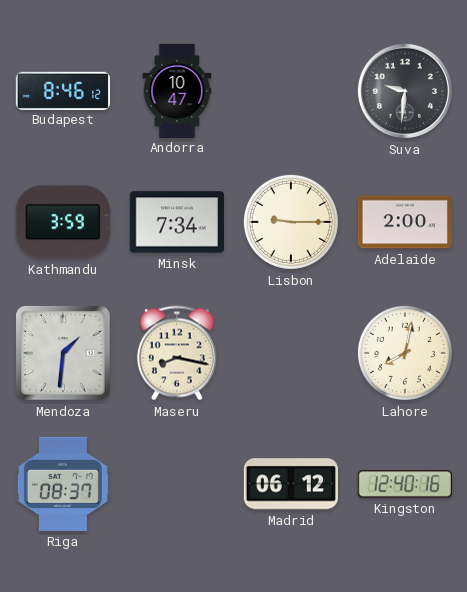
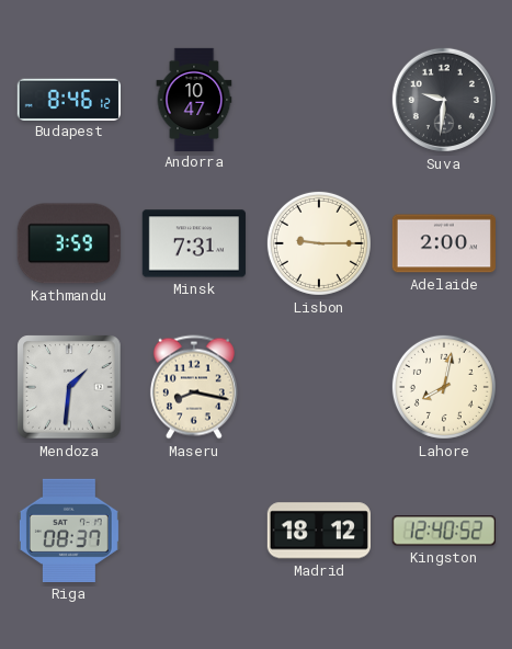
Minsk: 7:34 -> 7:31 (194, 243)
Madrid: 06:12 -> 18:12 (319, 531)
Kingston: 12:40:16 -> 12:40:52 (444, 531)
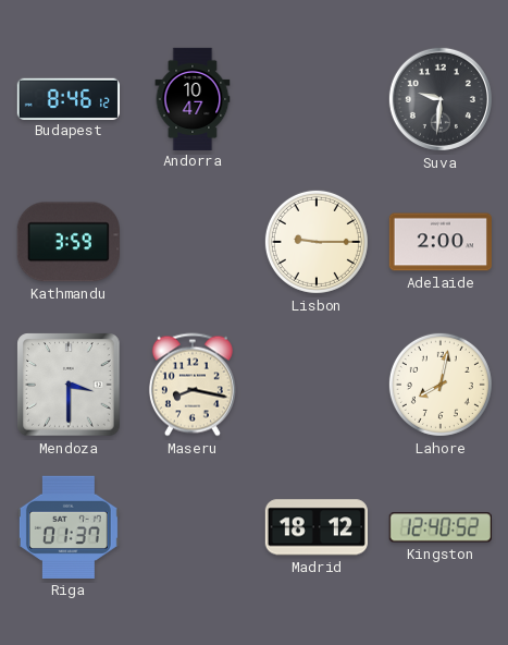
Minsk: 7:31 -> none (194, 243)
Mendoza: 1:31 -> 3:30 (69, 385)
Riga: 08:37 -> 01:37 (69, 527)
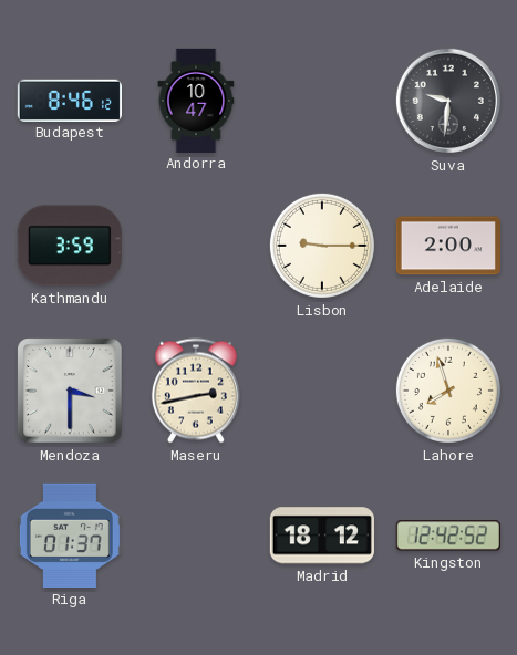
Maseru: 8:17 -> 2:43 (196, 391)
Lahore: 8:02 -> 7:57 (448, 391)
Kingston: 12:40 -> 12:42 (448, 536)
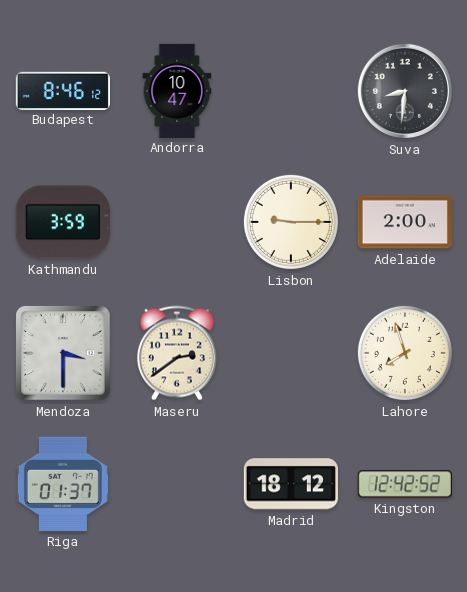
Suva: 9:31 -> 8:31 (405, 91)
Maseru: 2:43 -> 2:39 (177, 353)
